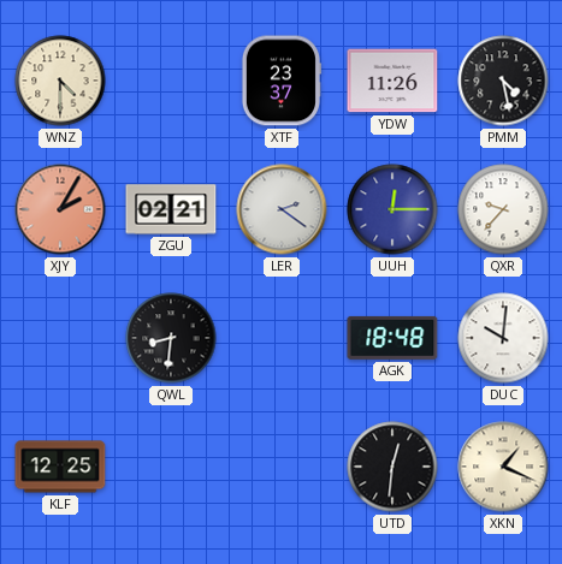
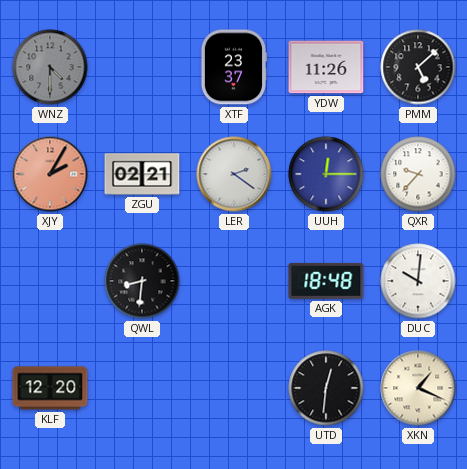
WNZ dial: cream -> grey (50, 67)
PMM: 4:28 -> 5:08 (418, 67)
KLF: 12:25 -> 12:20 (50, 388)
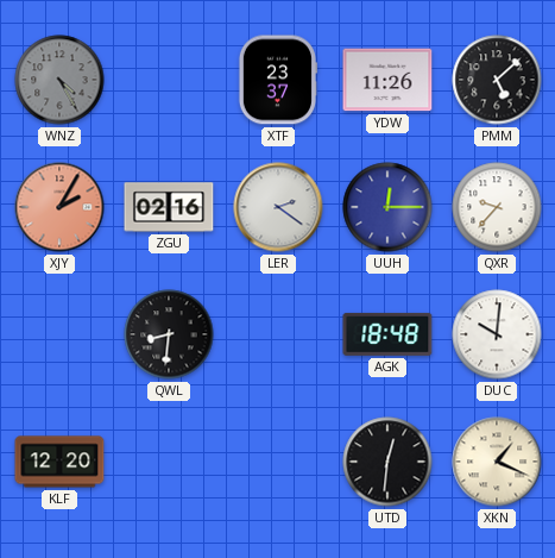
WNZ: 4:30 -> 4:25 (59, 80)
ZGU: 02:21 -> 02:16 (169, 207)
